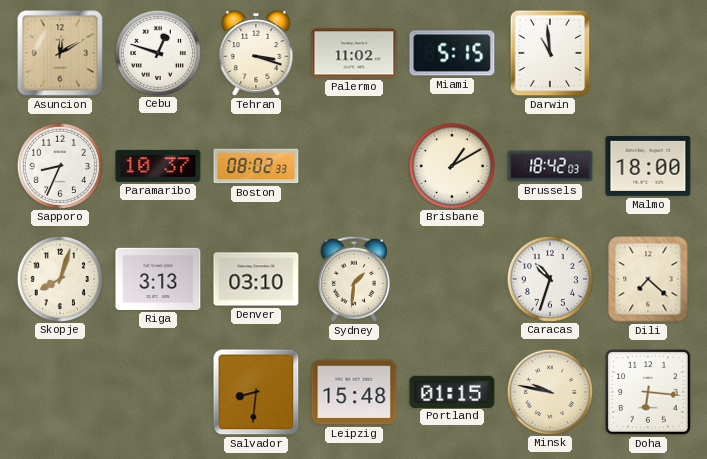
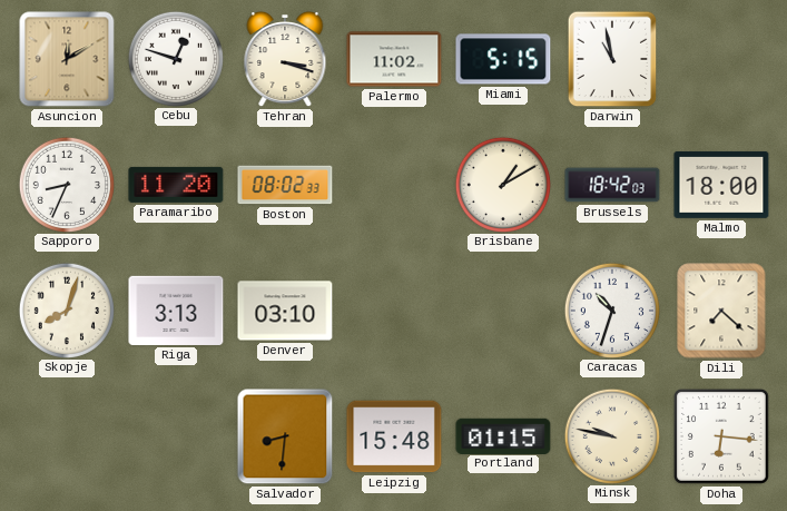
Darwin: 10:59 -> 10:58 (612, 59)
Paramaribo: 10:37 -> 11:20 (176, 185)
Sydney: 1:31 -> none (354, 279)
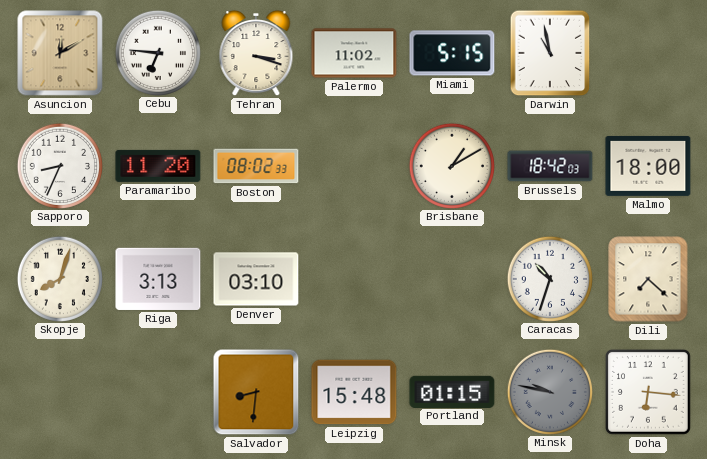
Cebu: 12:48 -> 6:46 (157, 52)
Minsk dial: cream -> grey (549, 391)
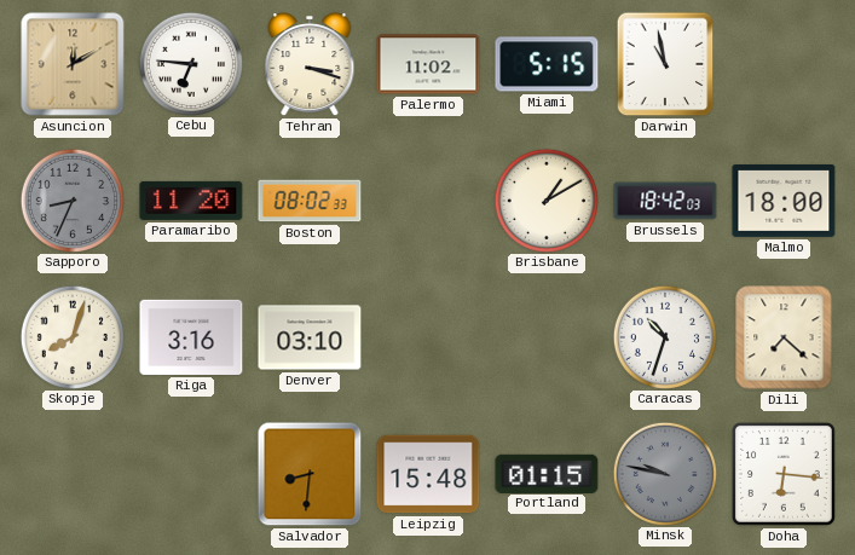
Sapporo dial: white -> grey (71, 200)
Riga: 3:13 -> 3:16 (191, 337)
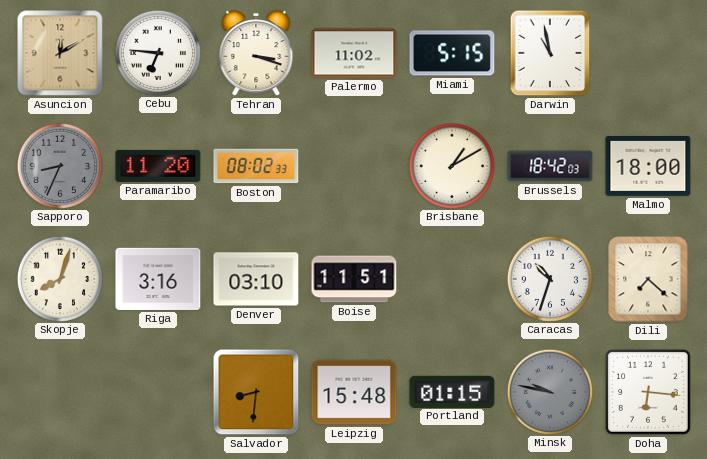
Boise: none -> 11:51 (354, 279)
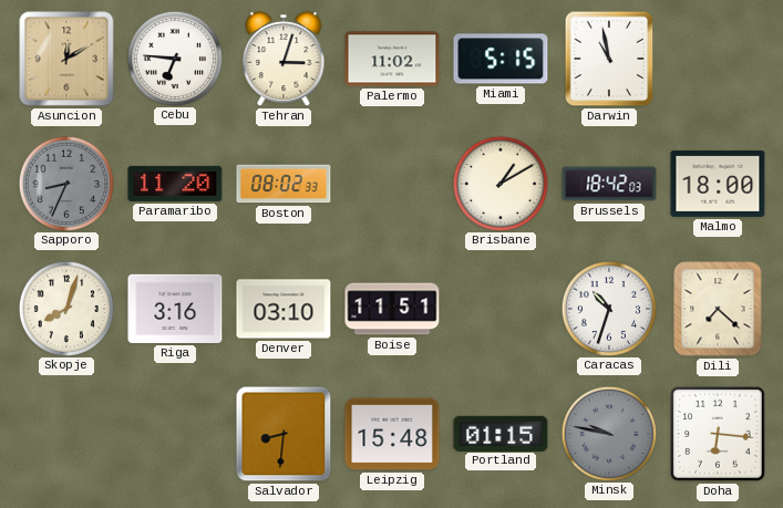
Tehran: 3:18 -> 3:03 (284, 59)
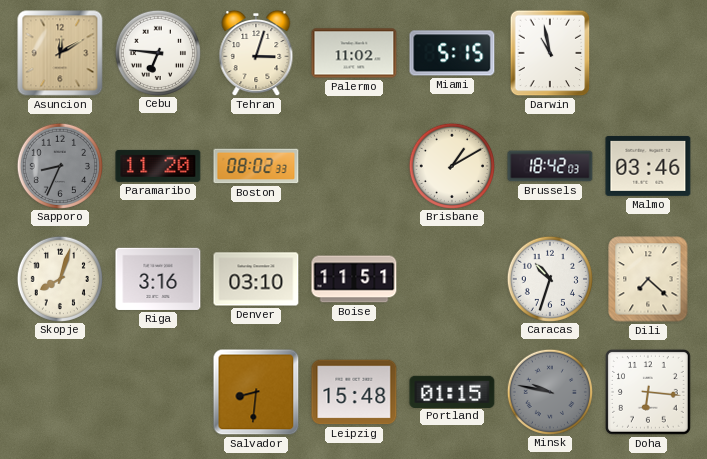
Malmo: 18:00 -> 03:46 (648, 166)
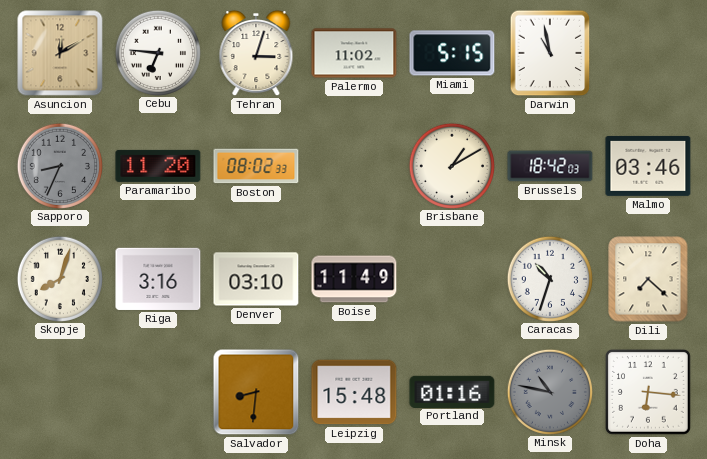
Boise: 11:51 -> 11:49 (354, 279)
Portland: 01:15 -> 01:16 (452, 391)
Minsk: 9:47 -> 10:47 (549, 391)
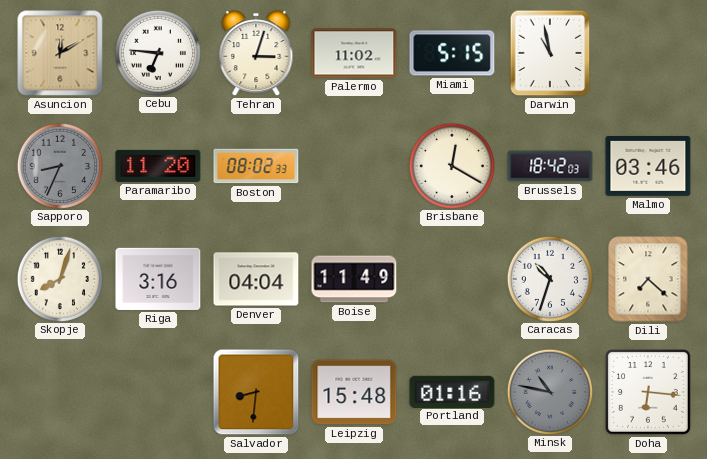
Brisbane: 1:10 -> 12:20 (451, 165)
Denver: 03:10 -> 04:04 (256, 279)
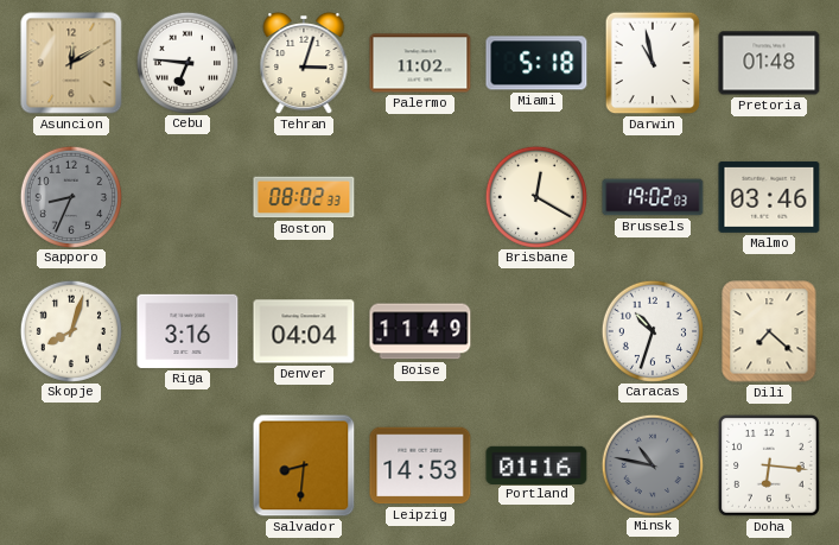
Miami: 5:15 -> 5:18 (536, 63)
Pretoria: none -> 01:48 (769, 63)
Paramaribo: 11:20 -> none (158, 166)
Brussels: 18:42 -> 19:02 (653, 197)
Leipzig: 15:48 -> 14:53 (420, 465)
